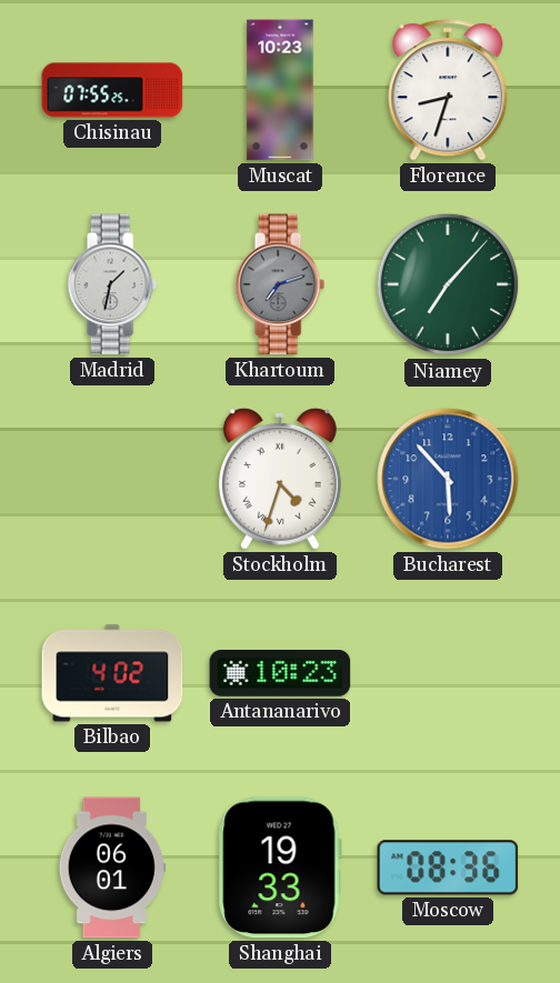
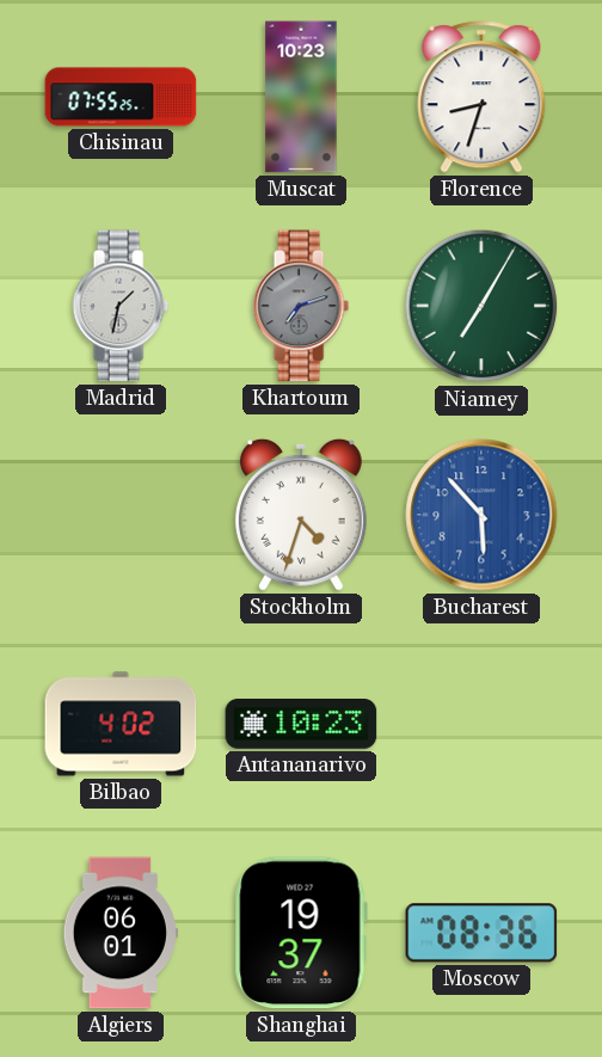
Niamey: 7:07 -> 7:05 (481, 306)
Shanghai: 19:33 -> 19:37 (301, 933)
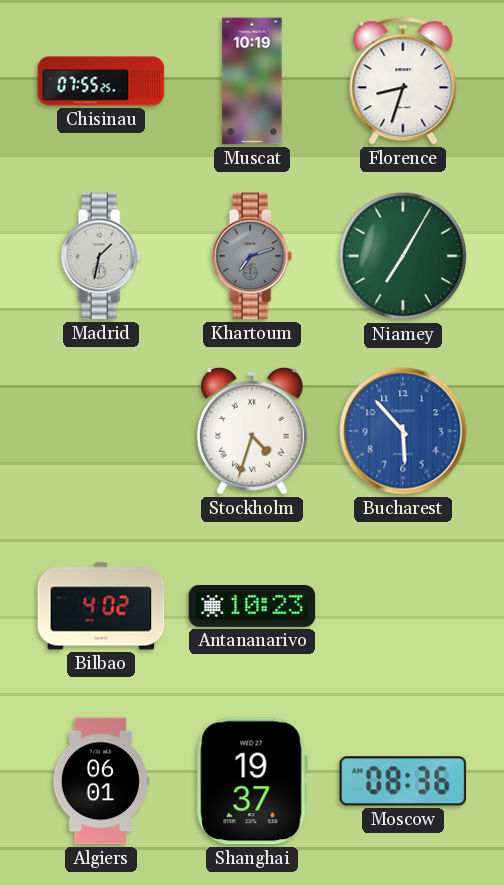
Muscat: 10:23 -> 10:19 (252, 81)
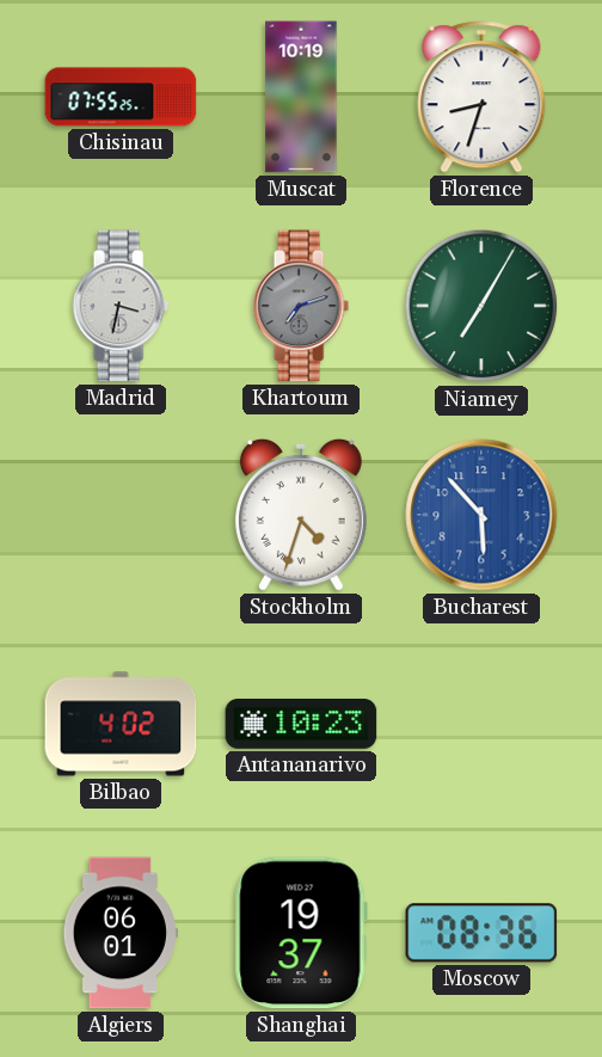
Madrid: 1:32 -> 3:32 (121, 306)
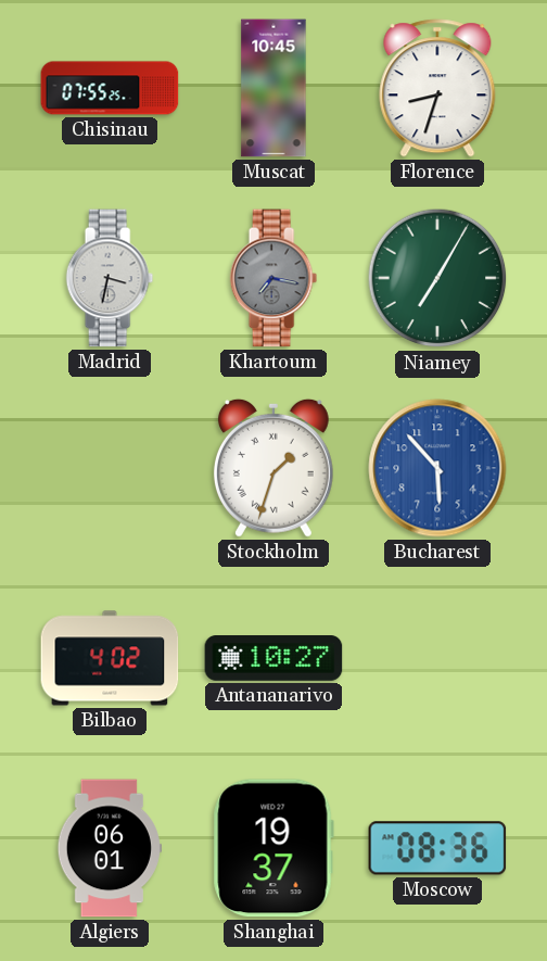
Muscat: 10:19 -> 10:45 (273, 88)
Khartoum: 7:12 -> 7:17 (273, 278)
Stockholm: 4:33 -> 1:33 (273, 468)
Antananarivo: 10:23 -> 10:27 (273, 659)
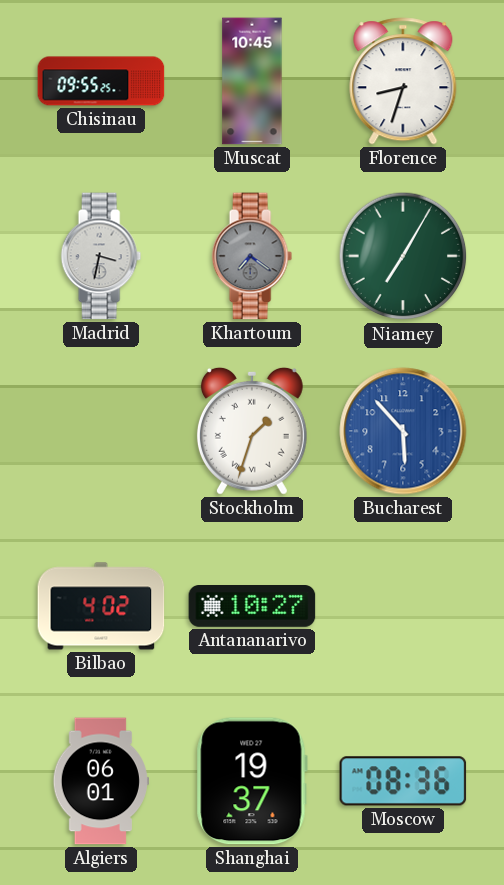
Chisinau: 07:55 -> 09:55 (101, 81)
Khartoum: 7:17 -> 7:21 (252, 256)
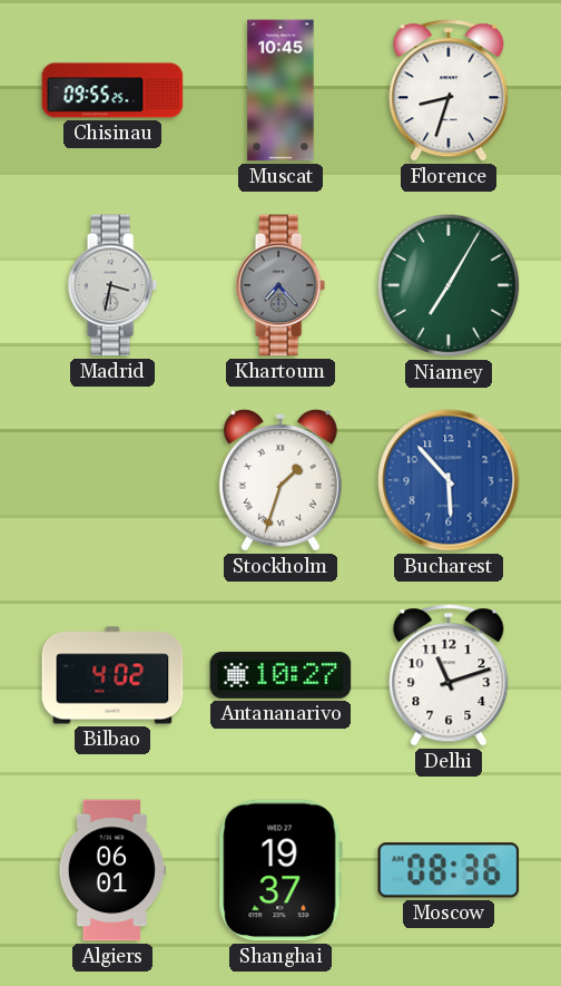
Khartoum: 7:21 -> 7:23 (280, 285)
Delhi: none -> 11:12 (449, 675)
